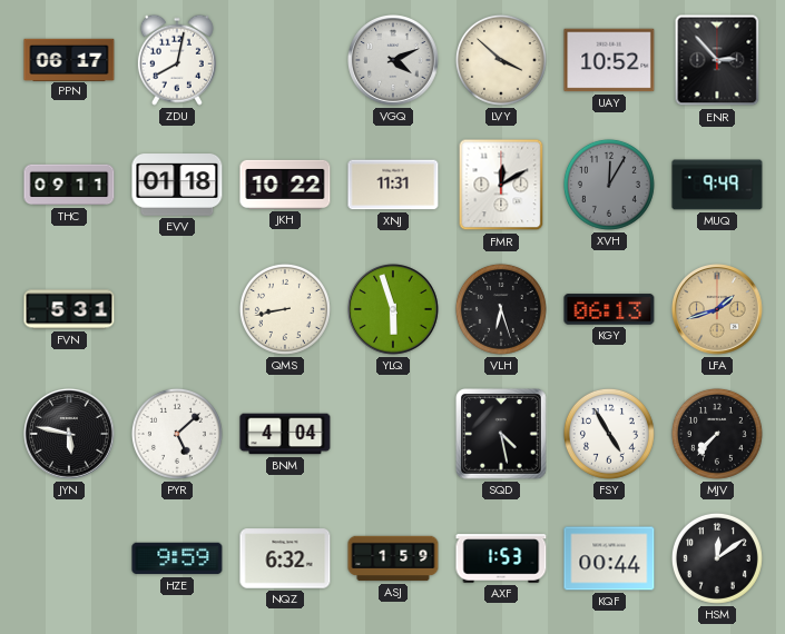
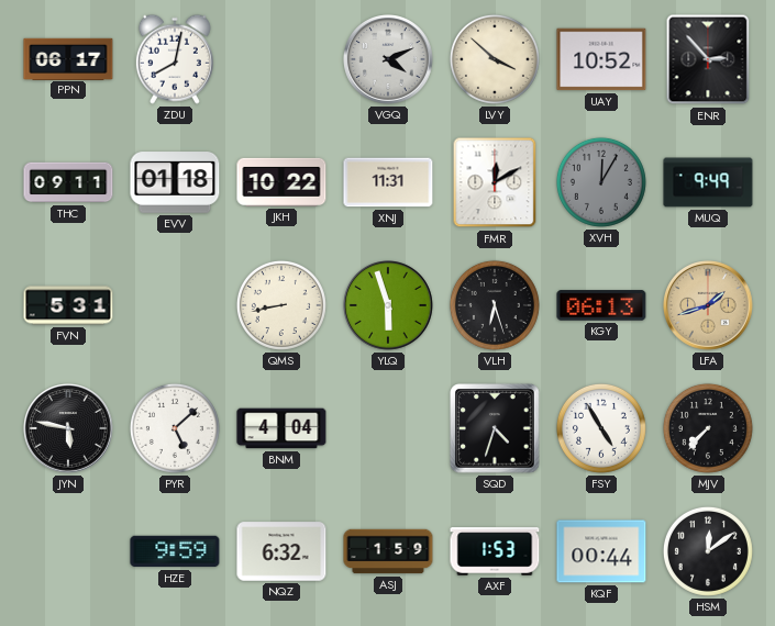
SQD: 4:28 -> 4:33 (495, 428)
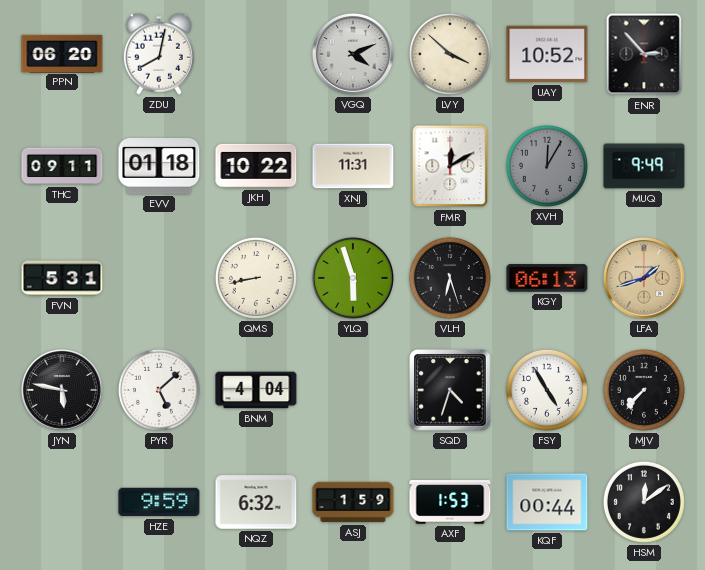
PPN: 06:17 -> 06:20 (62, 53)
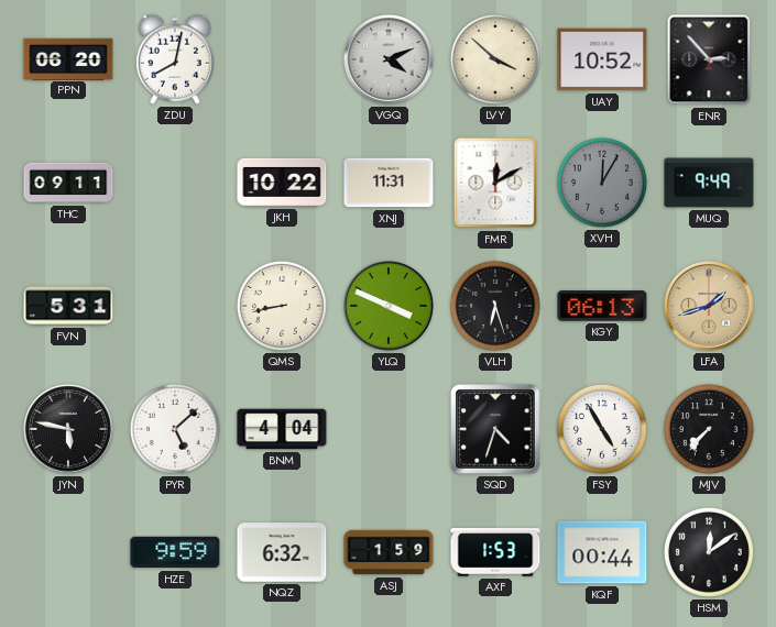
EVV: 01:18 -> none (159, 166)
YLQ: 5:57 -> 3:49 (390, 307)
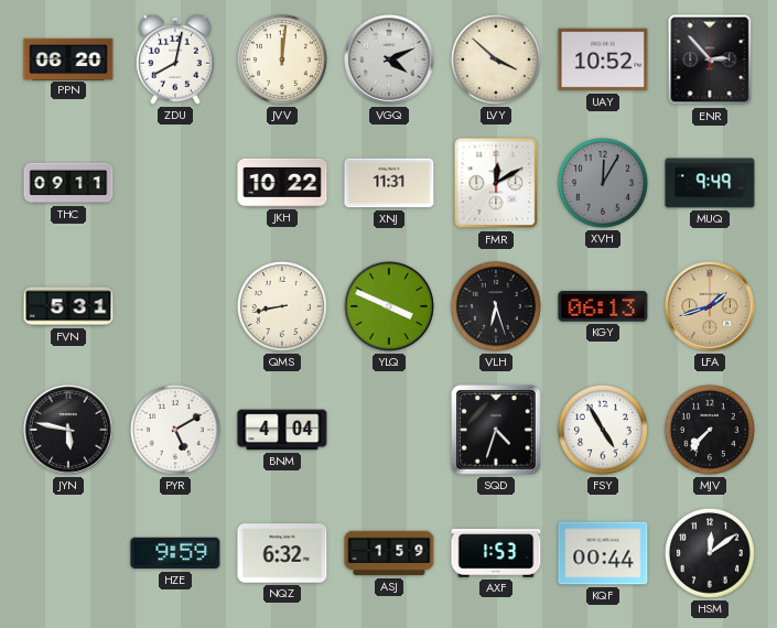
JVV: none -> 12:01 (282, 59)
PYR: 5:08 -> 5:10 (175, 430)
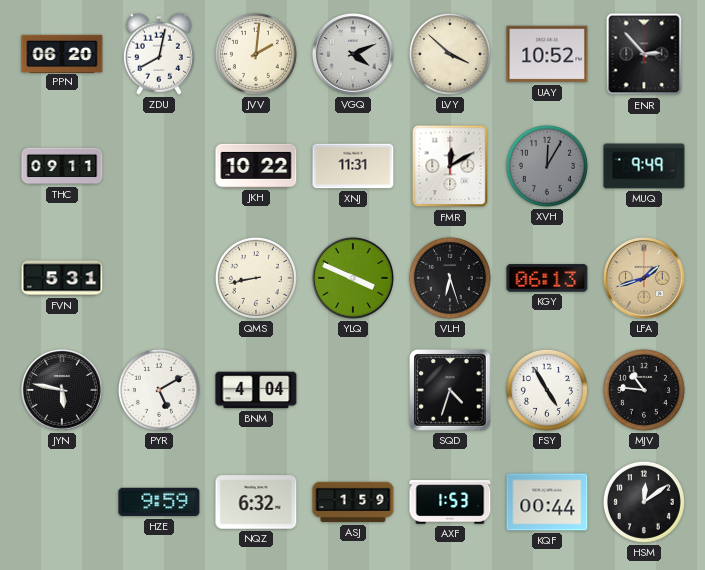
JVV: 12:01 -> 2:01 (256, 54)
MJV: 7:37 -> 10:46 (644, 390)
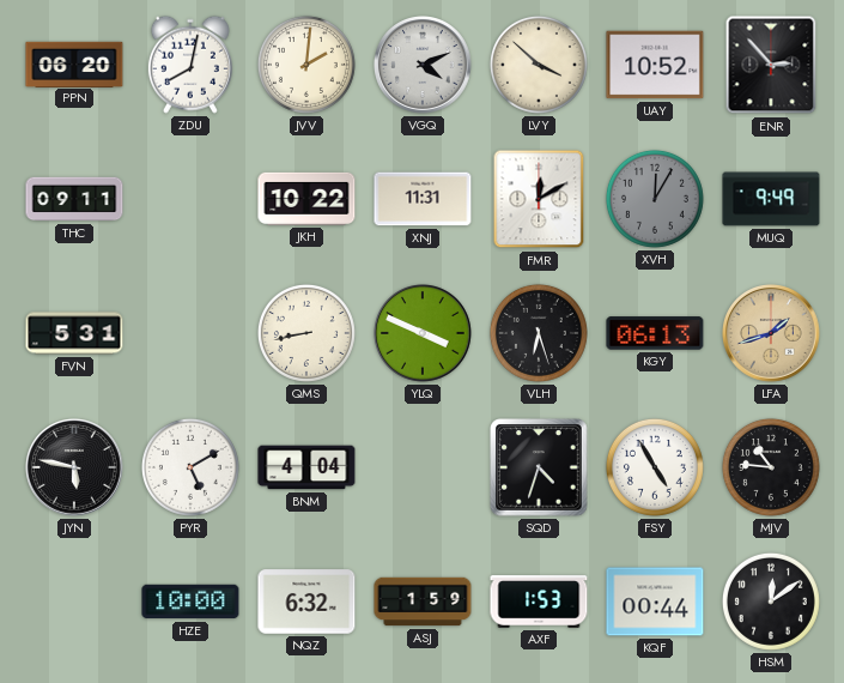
HZE: 9:59 -> 10:00 (190, 602)
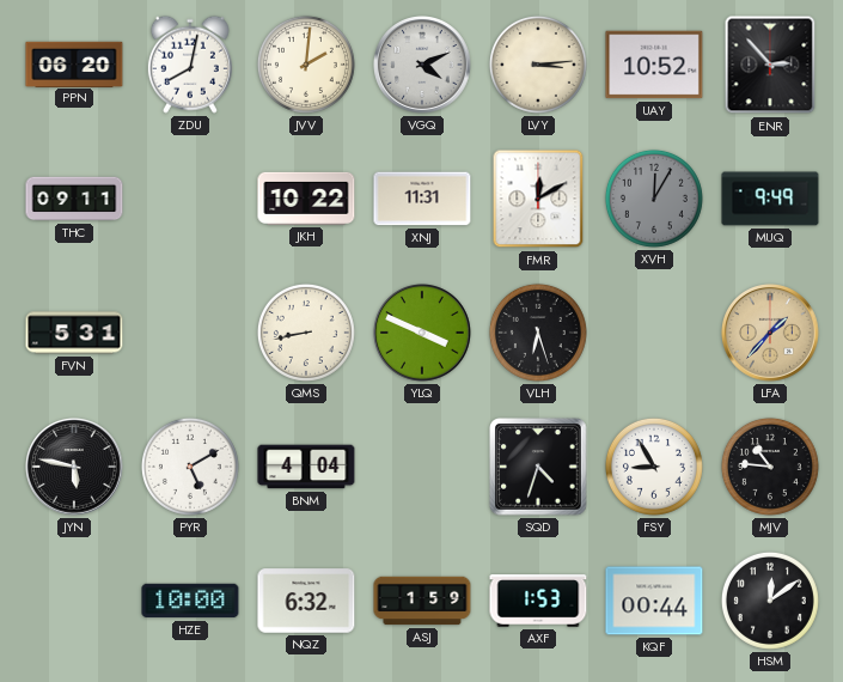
LVY: 3:52 -> 3:14 (538, 65)
KGY: 06:13 -> none (655, 333)
LFA: 1:42 -> 1:37 (771, 334)
FSY: 4:55 -> 8:55 (654, 467)
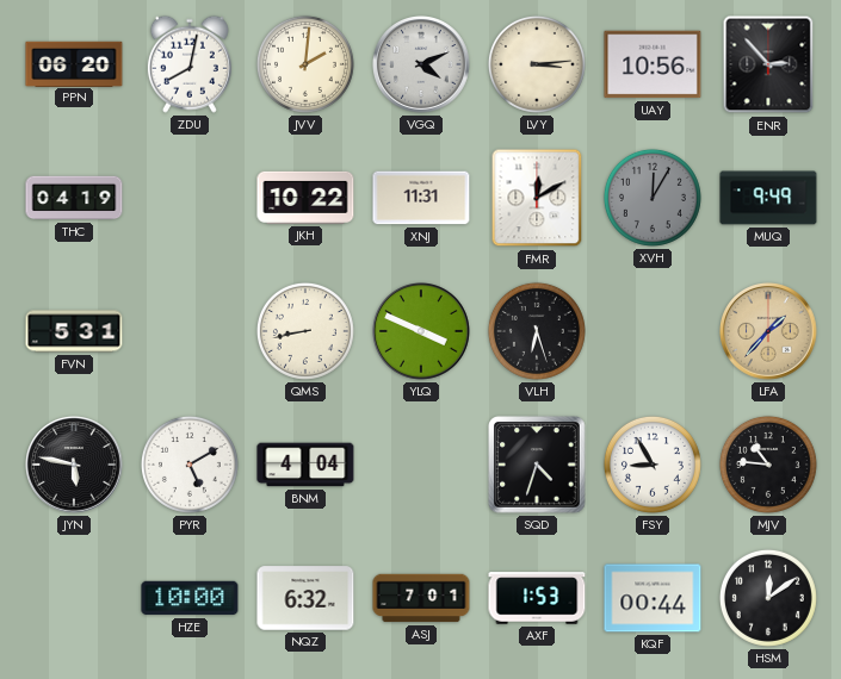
UAY: 10:52 -> 10:56 (653, 64)
THC: 09:11 -> 04:19 (74, 198)
ASJ: 1:59 -> 7:01 (421, 598)
